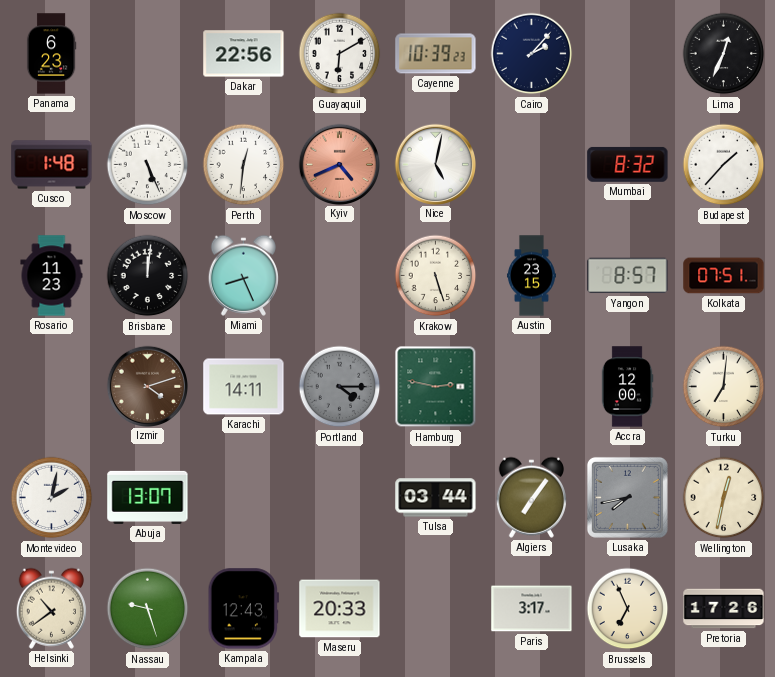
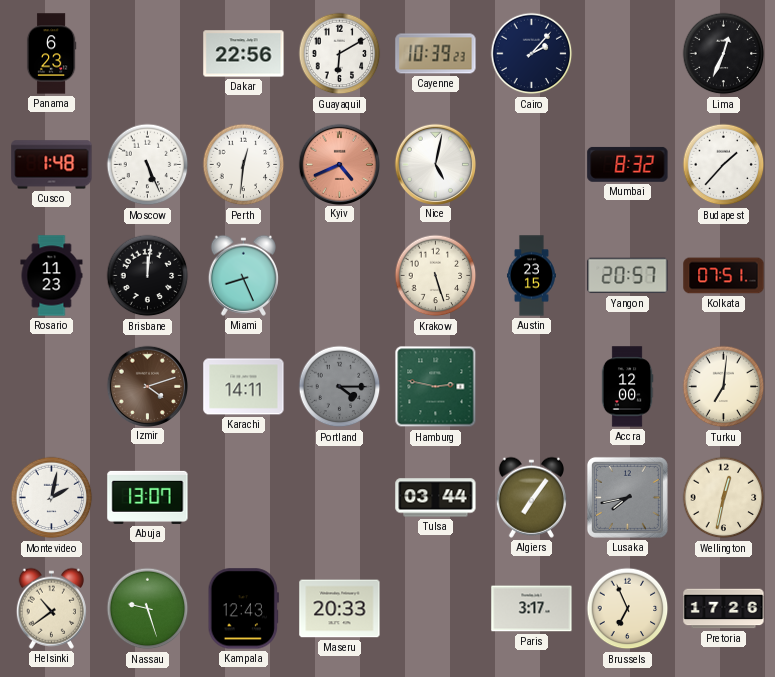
Yangon: 8:57 -> 20:57 (628, 276)
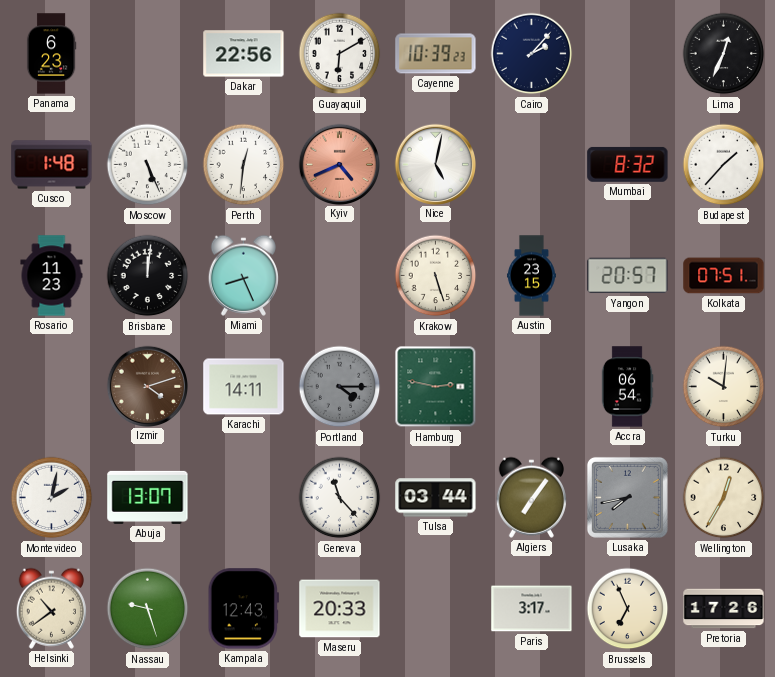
Accra: 12:00 -> 06:54 (627, 387)
Turku: 7:01 -> 10:01 (724, 387)
Geneva: none -> 11:23 (340, 498)
Wellington: 12:32 -> 12:35 (724, 498)
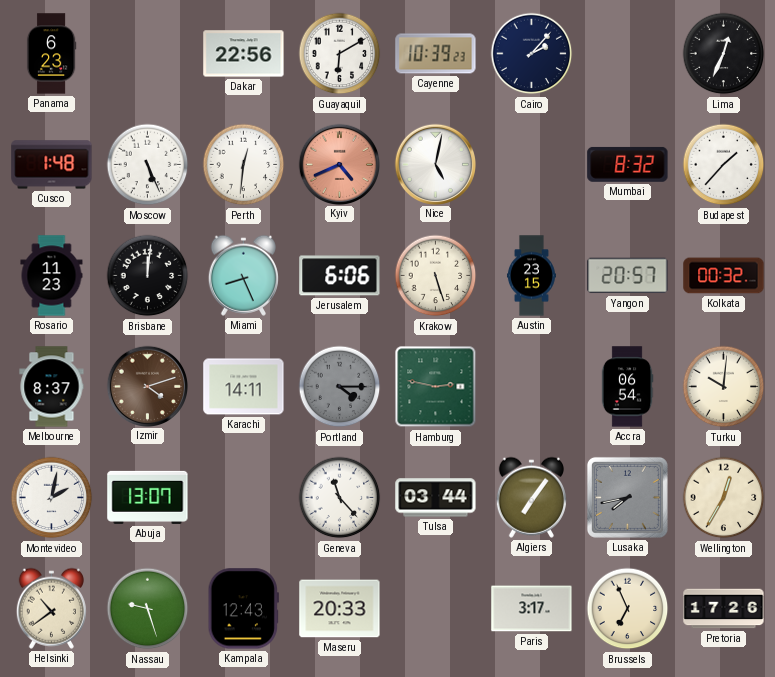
Jerusalem: none -> 6:06 (340, 276)
Kolkata: 07:51 -> 00:32 (724, 276)
Melbourne: none -> 8:37 (52, 387)
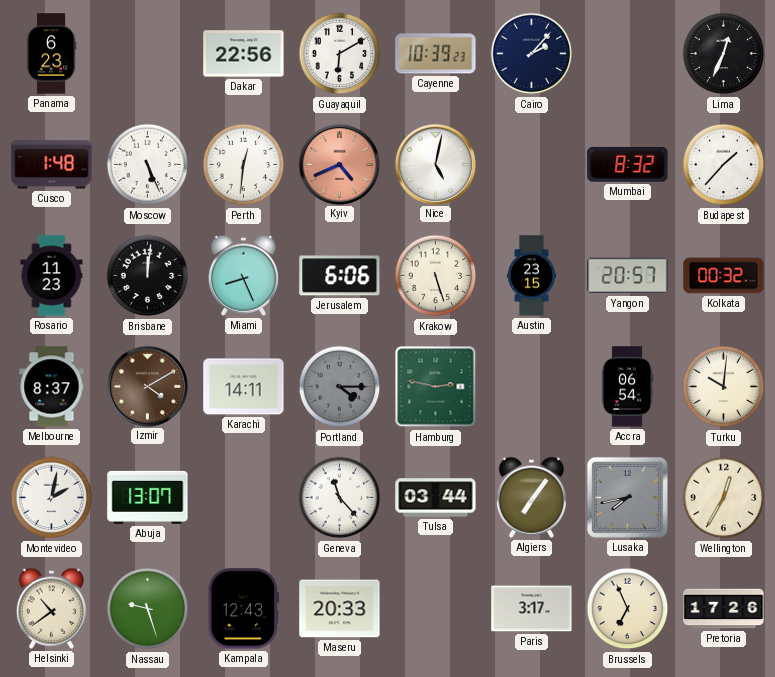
Izmir: 4:12 -> 4:10 (147, 386)
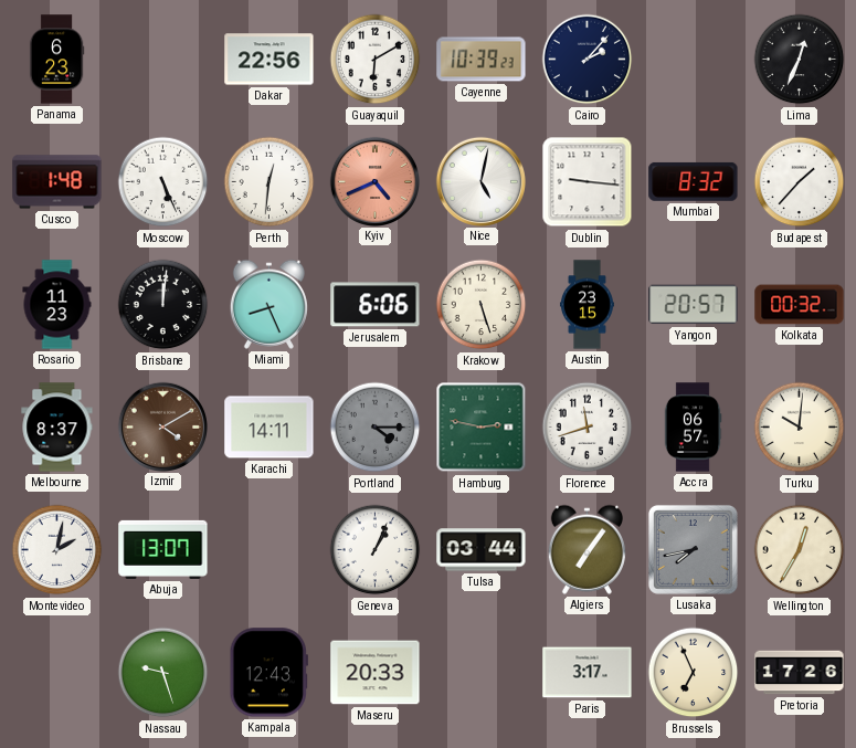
Dublin: none -> 9:16 (588, 182)
Florence: none -> 11:42 (588, 428)
Accra: 06:54 -> 06:57 (693, 428)
Geneva: 11:23 -> 1:04 (376, 550)
Helsinki: 10:39 -> none (51, 608)
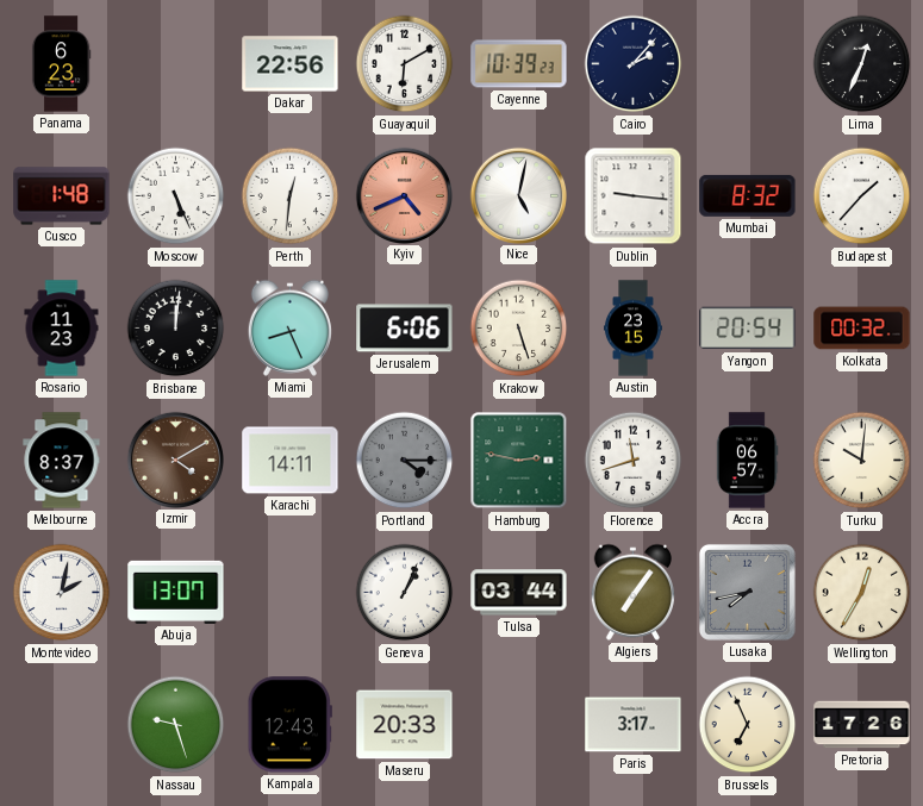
Yangon: 20:57 -> 20:54 (748, 329)
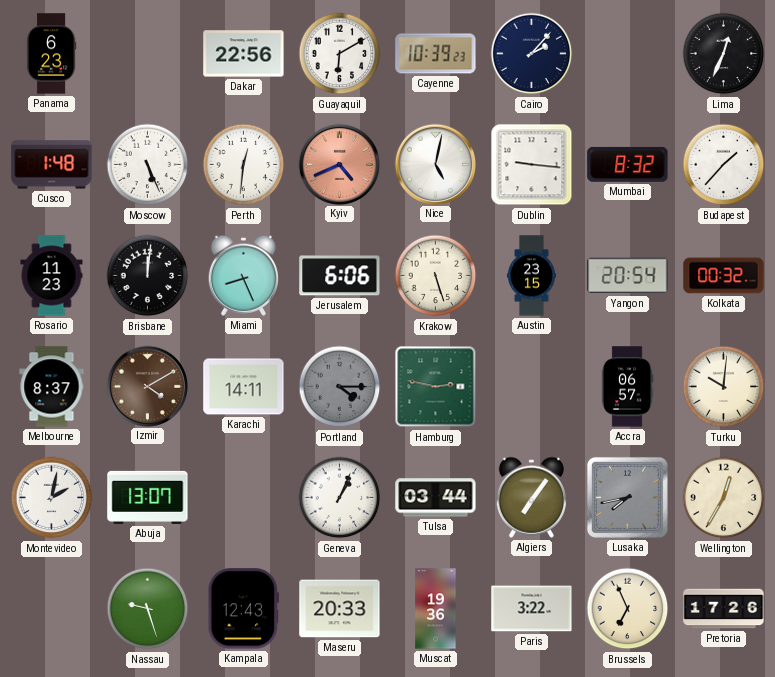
Florence: 11:42 -> none (634, 461)
Muscat: none -> 19:36 (436, 609)
Paris: 3:17 -> 3:22 (532, 609)
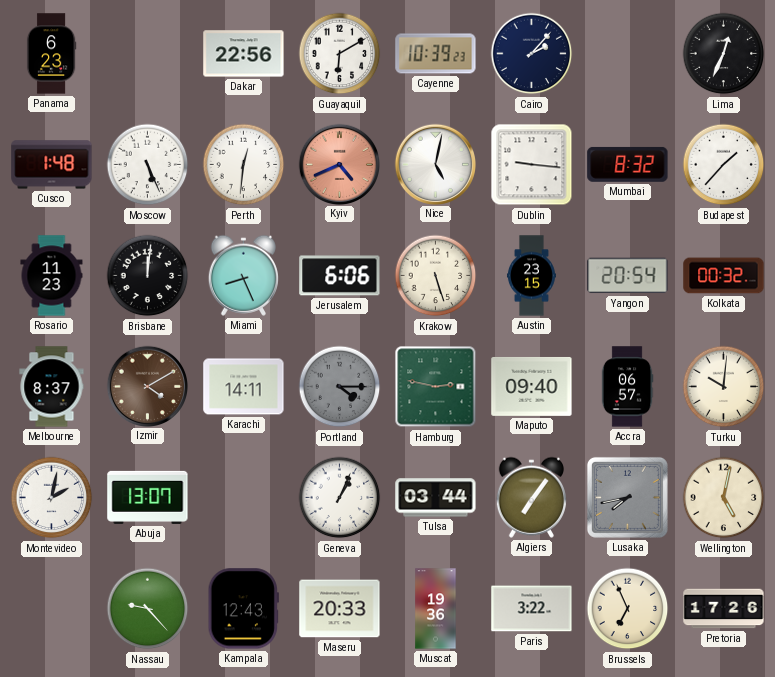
Maputo: none -> 09:40 (532, 386)
Wellington: 12:35 -> 5:02 (724, 498)
Nassau: 9:27 -> 9:23 (148, 609)
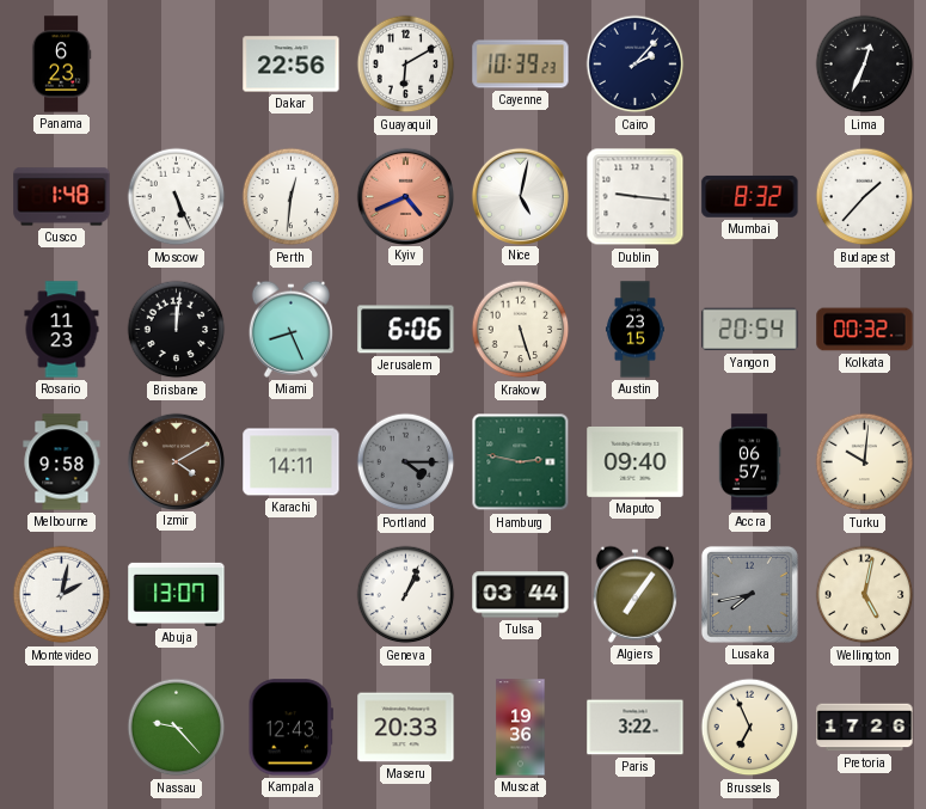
Melbourne: 8:37 -> 9:58 (62, 462)
